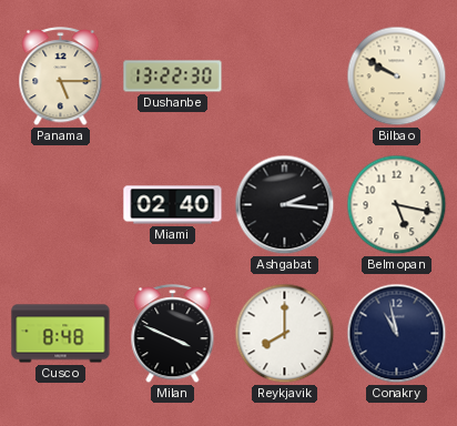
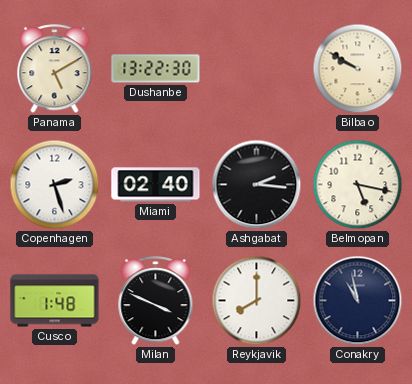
Panama: 5:15 -> 5:10 (55, 69)
Copenhagen: none -> 2:27 (55, 185)
Cusco: 8:48 -> 1:48 (55, 301)
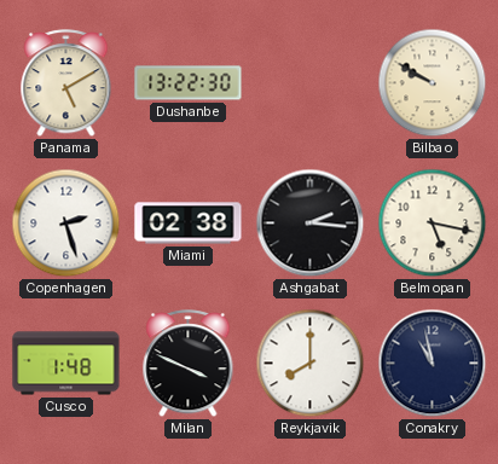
Miami: 02:40 -> 02:38 (189, 224)
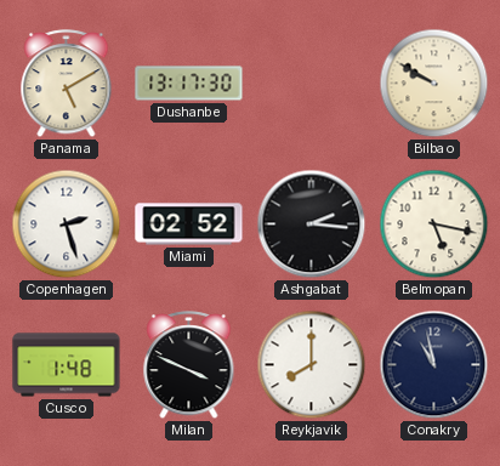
Dushanbe: 13:22 -> 13:17 (189, 84)
Miami: 02:38 -> 02:52 (189, 225)
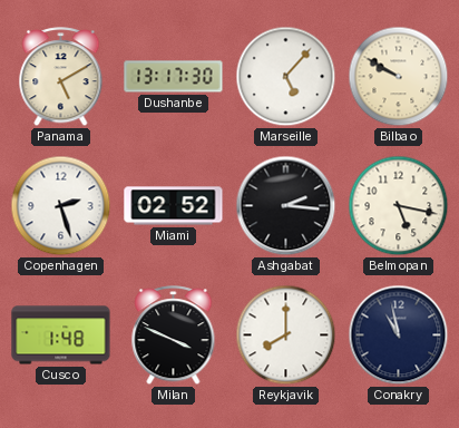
Marseille: none -> 5:07 (286, 77)
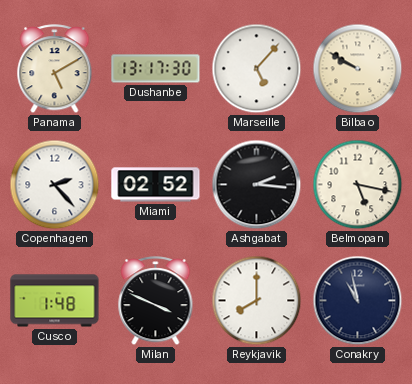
Copenhagen: 2:27 -> 2:23 (55, 185)
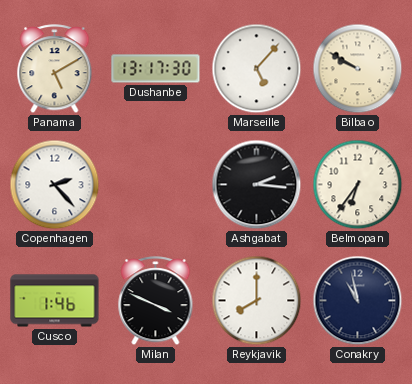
Miami: 02:52 -> none (156, 185)
Belmopan: 5:17 -> 6:36 (358, 185)
Cusco: 1:48 -> 1:46 (55, 301)
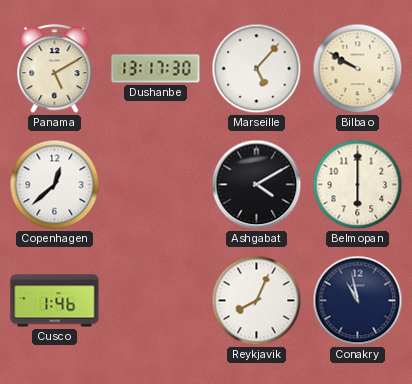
Copenhagen: 2:23 -> 12:38 (55, 185)
Ashgabat: 2:16 -> 4:10 (257, 185)
Belmopan: 6:36 -> 6:00 (358, 185)
Milan: 3:49 -> none (156, 301)
Reykjavik: 8:00 -> 8:04 (257, 301)
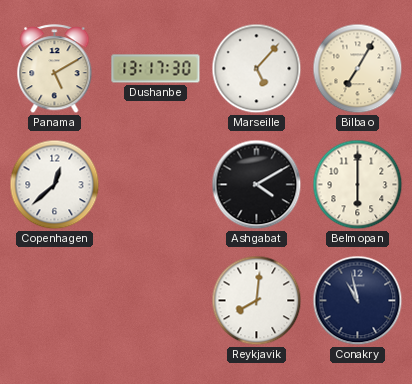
Bilbao: 9:50 -> 7:05 (358, 69)
Cusco: 1:46 -> none (55, 301)
Reykjavik: 8:04 -> 8:01 (257, 301)
